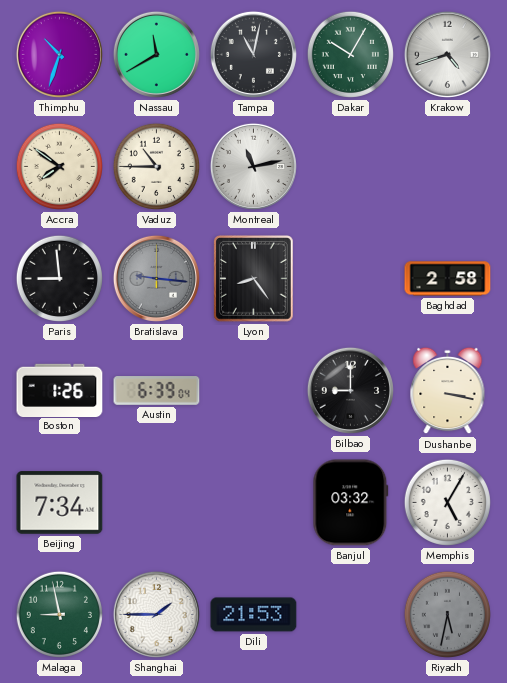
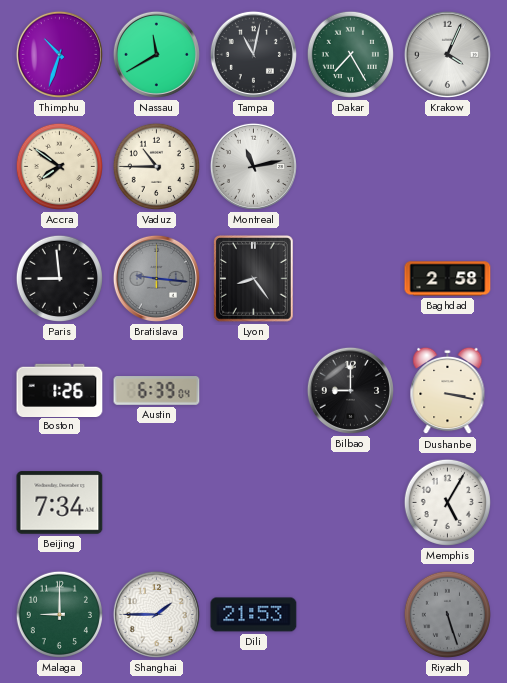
Dakar: 10:05 -> 7:25 (350, 54)
Krakow: 4:42 -> 4:04 (447, 54)
Banjul: 03:32 -> none (351, 503)
Malaga: 8:58 -> 9:00 (59, 614)
Riyadh: 5:32 -> 5:27 (447, 614)
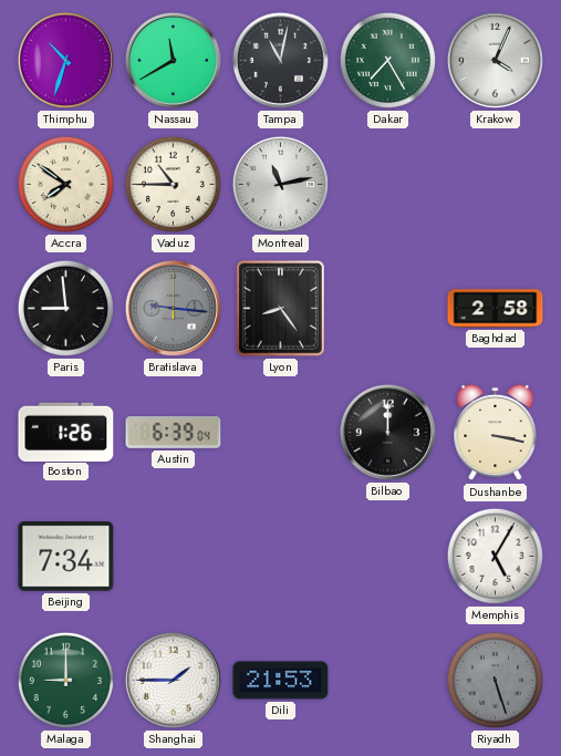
Bilbao: 9:00 -> 12:00 (387, 432)
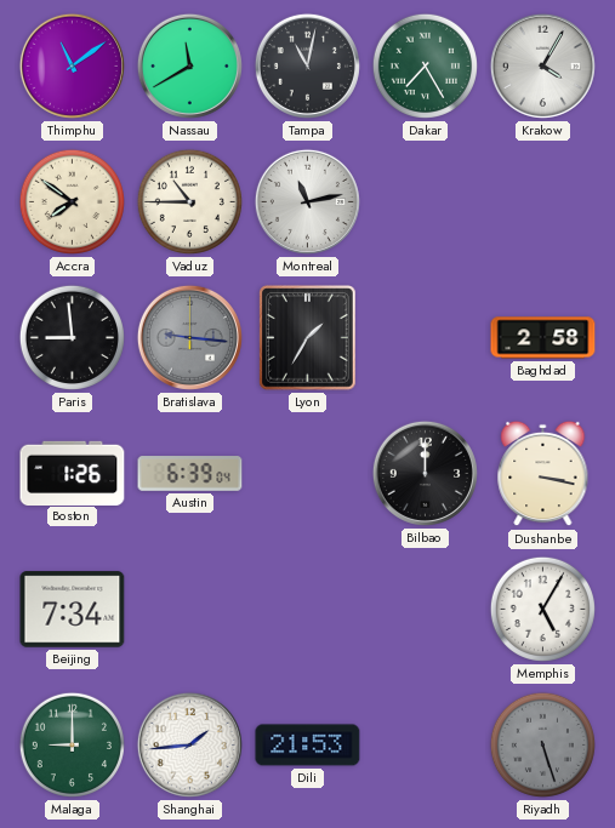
Thimphu: 10:33 -> 11:09 (72, 65)
Krakow: 4:04 -> 4:05 (542, 65)
Lyon: 8:24 -> 1:35 (308, 338)
Shanghai: 1:45 -> 1:44 (189, 744)
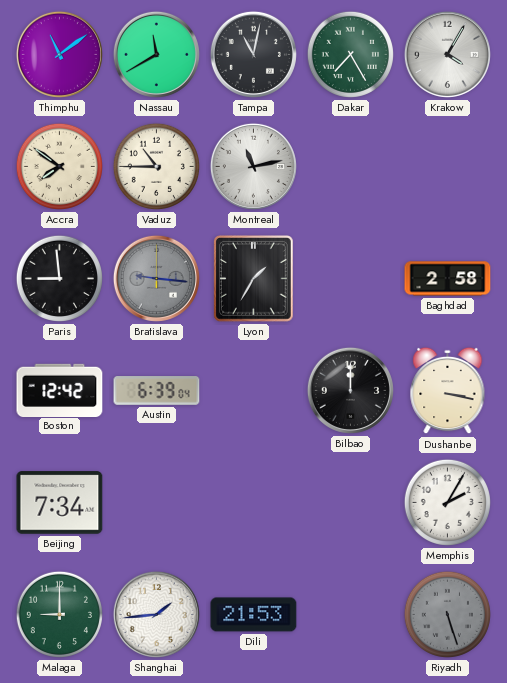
Boston: 1:26 -> 12:42 (60, 390)
Memphis: 5:05 -> 2:05 (447, 502)
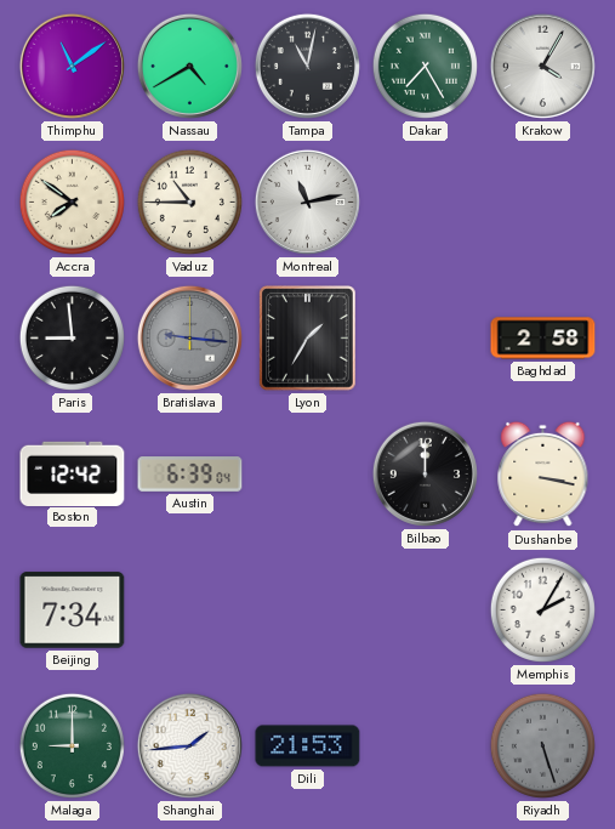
Nassau: 11:40 -> 4:40 (189, 66)
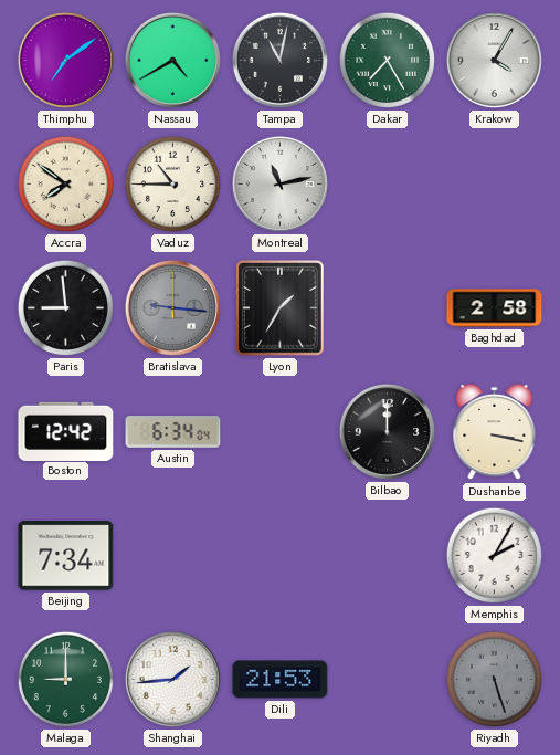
Thimphu: 11:09 -> 7:09 (65, 60)
Austin: 6:39 -> 6:34 (173, 432)
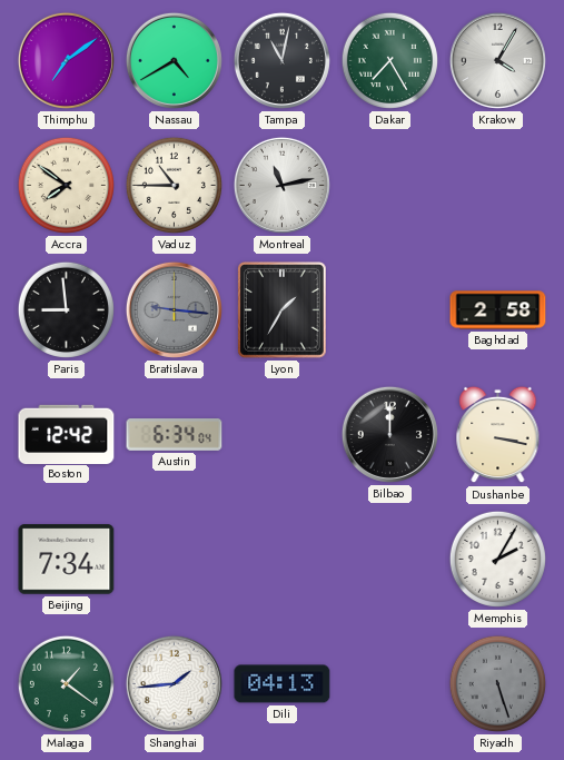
Malaga: 9:00 -> 1:21 (66, 683)
Dili: 21:53 -> 04:13 (283, 684)
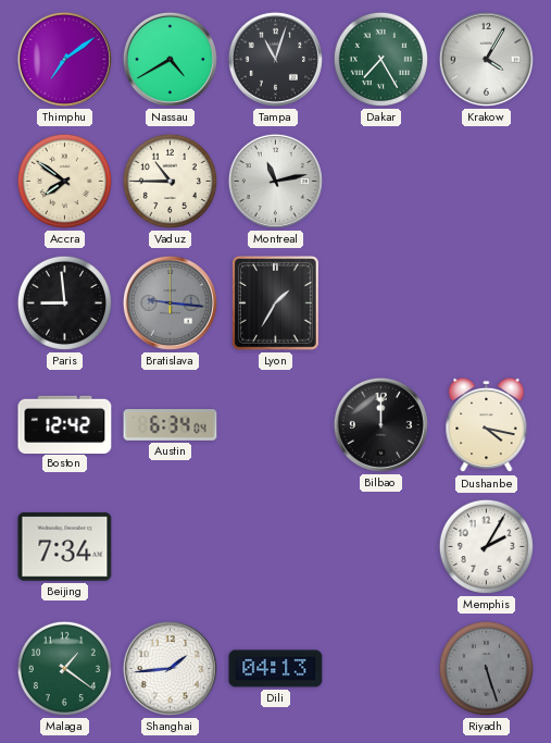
Tampa: 11:02 -> 11:03 (275, 59)
Baghdad: 2:58 -> none (498, 310)
Dushanbe: 3:17 -> 4:17 (487, 425)
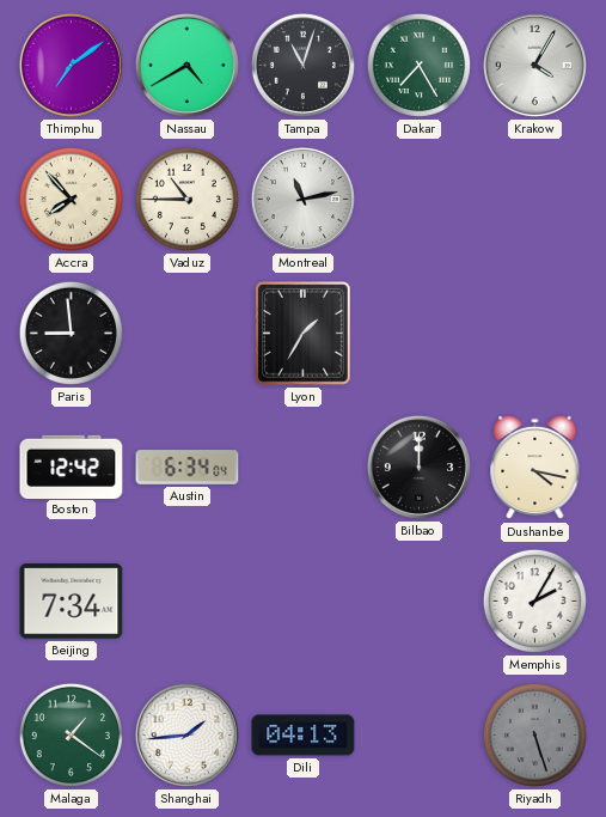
Accra: 7:51 -> 7:53 (71, 199)
Bratislava: 9:16 -> none (170, 302)
